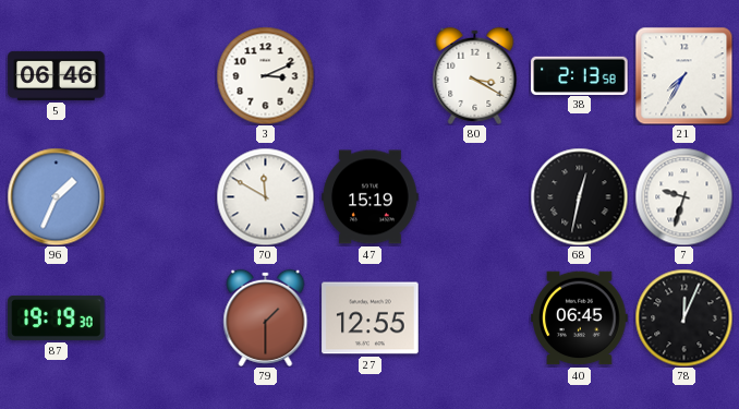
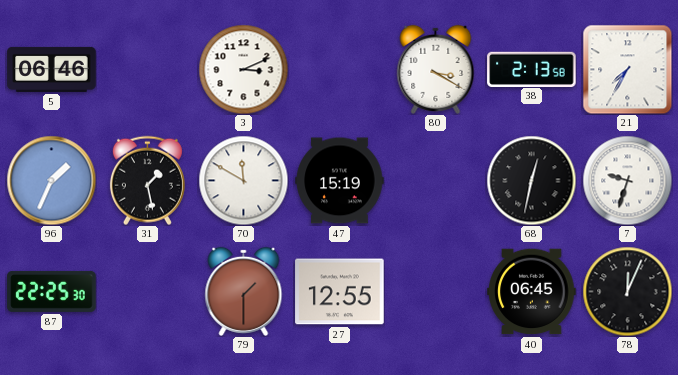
31: none -> 1:28 (147, 180)
87: 19:19 -> 22:25 (52, 291)
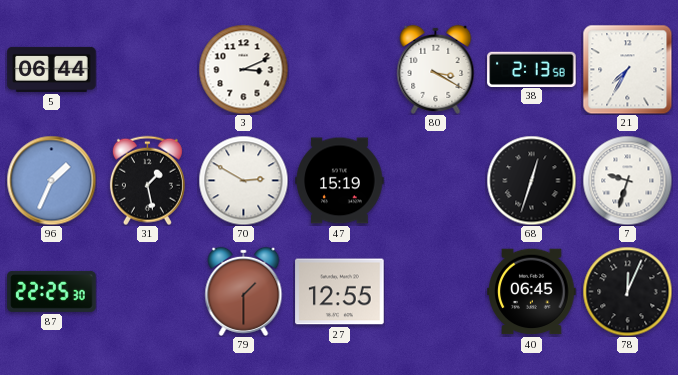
5: 06:46 -> 06:44 (52, 69)
70: 11:50 -> 2:50 (243, 180)
68: 12:32 -> 12:33 (531, 180)
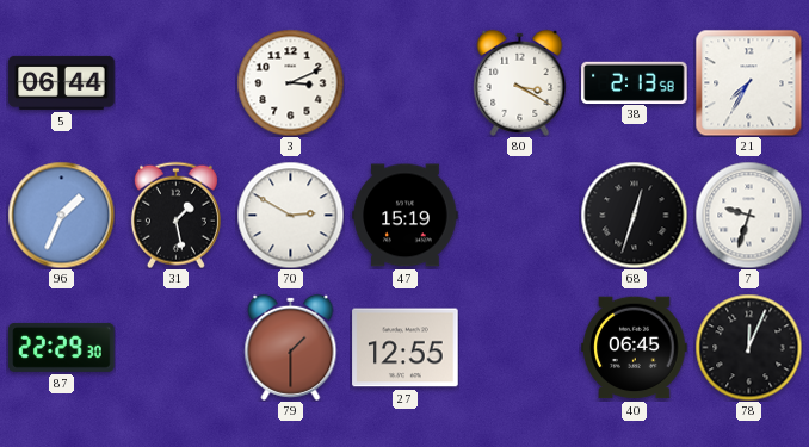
87: 22:25 -> 22:29 (62, 347)
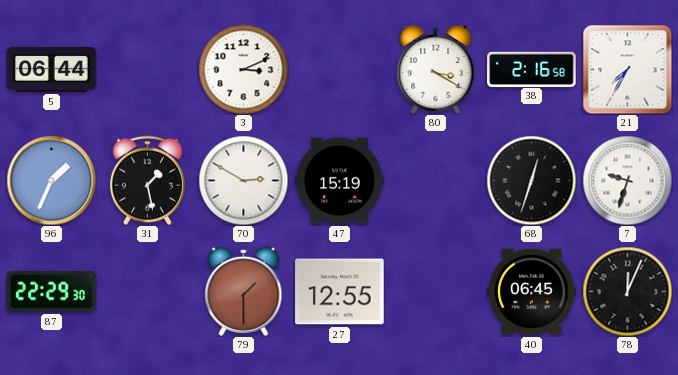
38: 2:13 -> 2:16 (532, 69)
